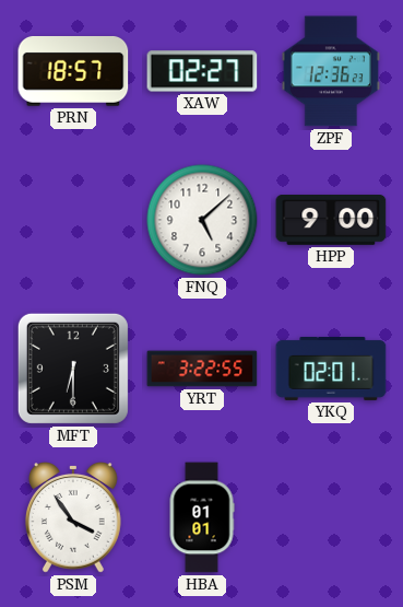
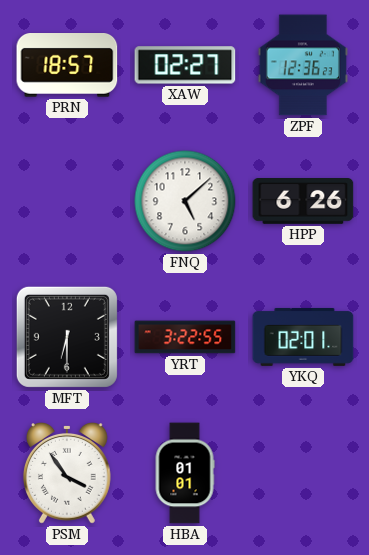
HPP: 9:00 -> 6:26 (303, 202)
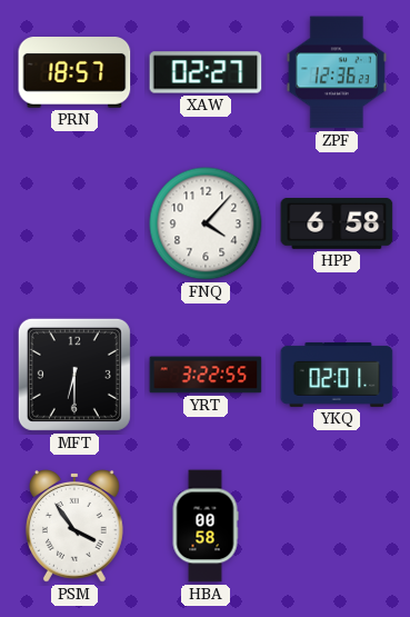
FNQ: 5:08 -> 4:07 (206, 223)
HPP: 6:26 -> 6:58 (337, 225)
HBA: 01:01 -> 00:58 (206, 526)
